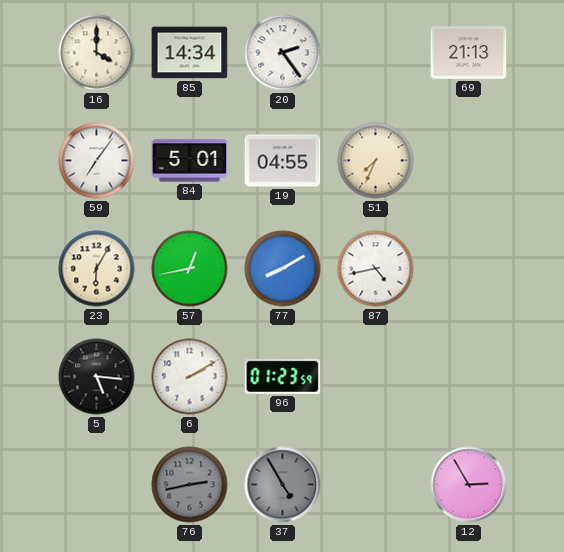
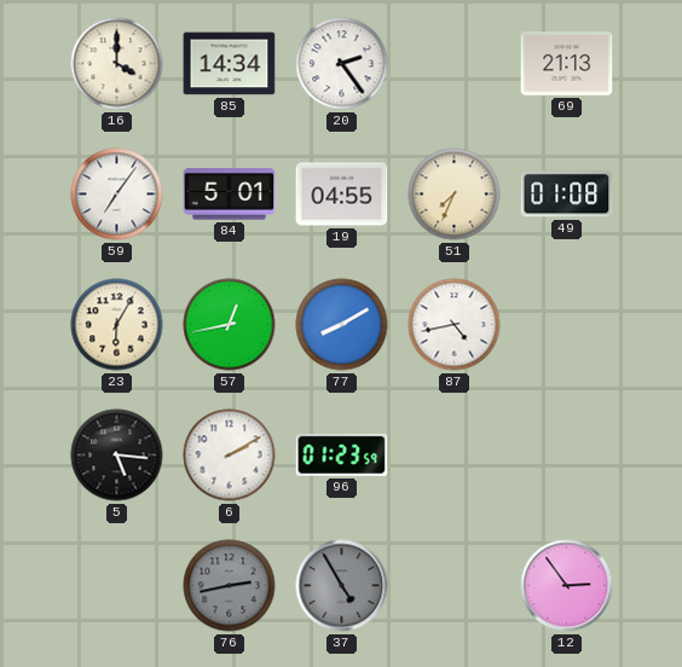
49: none -> 01:08 (567, 195)
12: 2:55 -> 2:54 (567, 586)
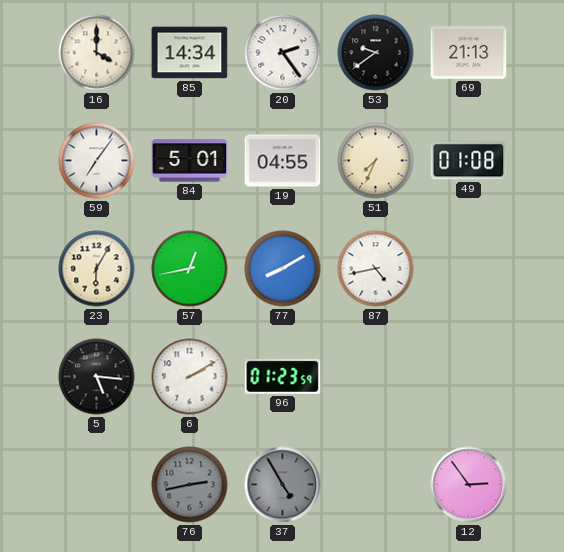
53: none -> 9:39 (376, 53)
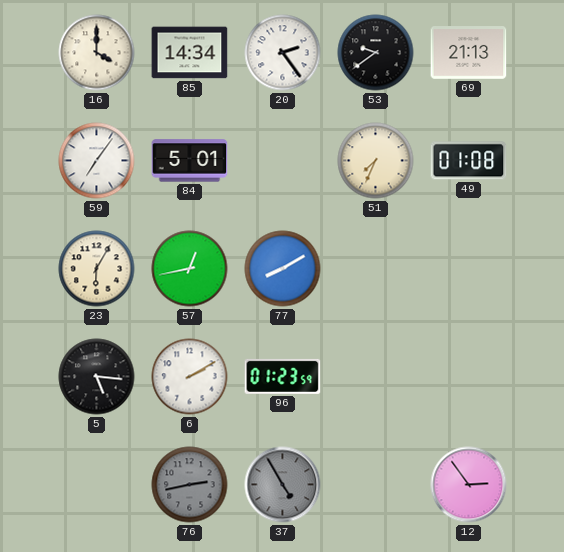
19: 04:55 -> none (283, 161)
87: 4:43 -> none (376, 269)
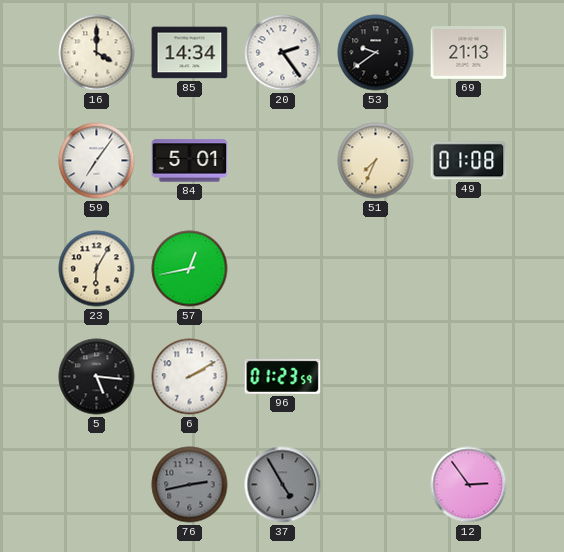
77: 8:10 -> none (283, 269)
